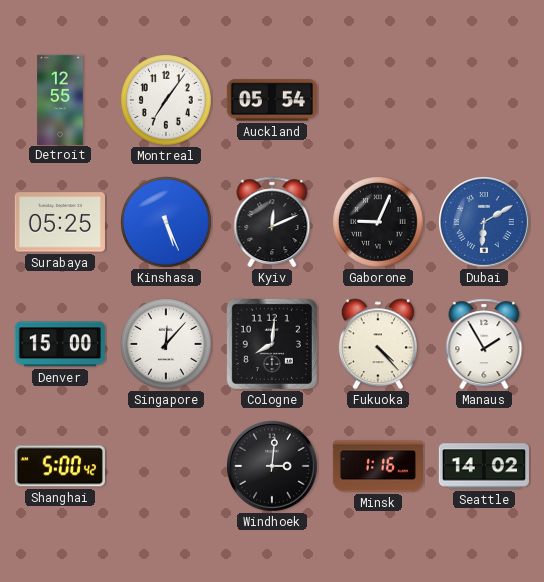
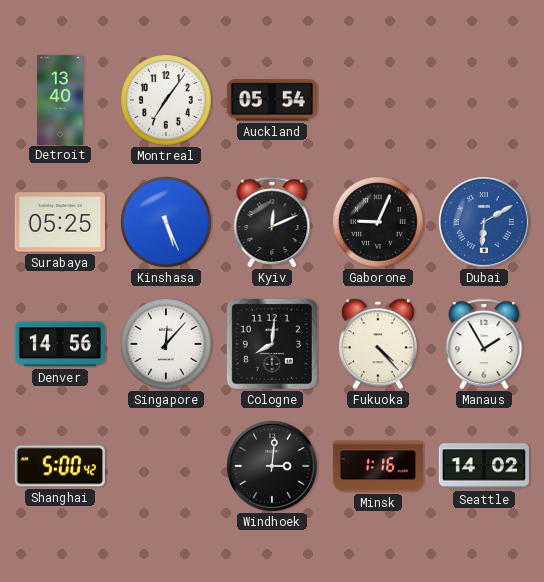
Detroit: 12:55 -> 13:40 (60, 99)
Denver: 15:00 -> 14:56 (60, 344)
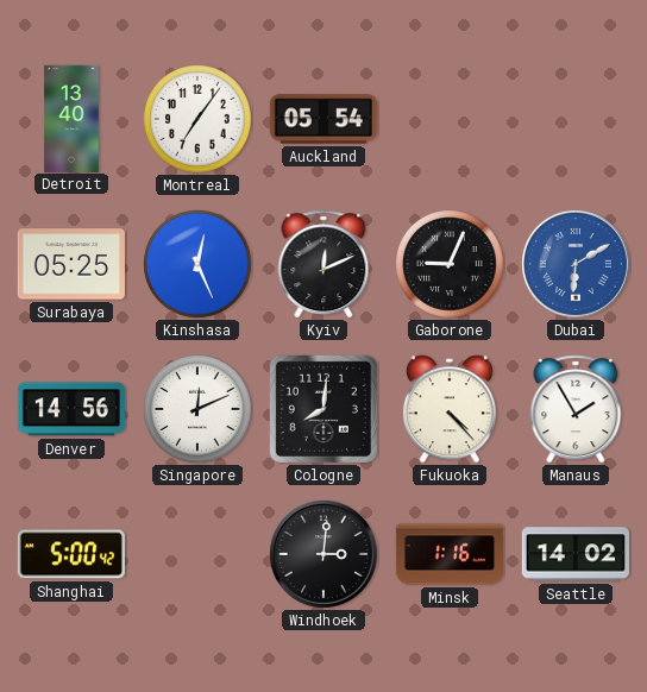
Kinshasa: 5:26 -> 12:26 (199, 265)
Singapore: 12:07 -> 12:11 (199, 410)
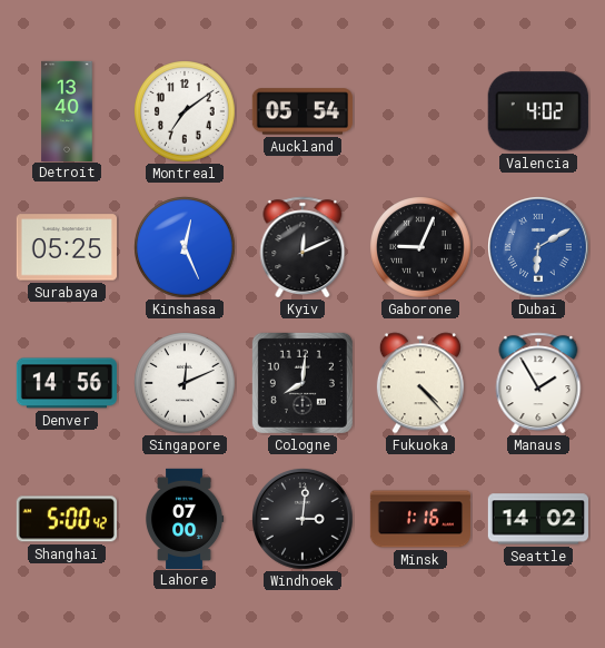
Montreal: 7:06 -> 7:09 (186, 112)
Valencia: none -> 4:02 (538, 111)
Lahore: none -> 07:00 (185, 518)
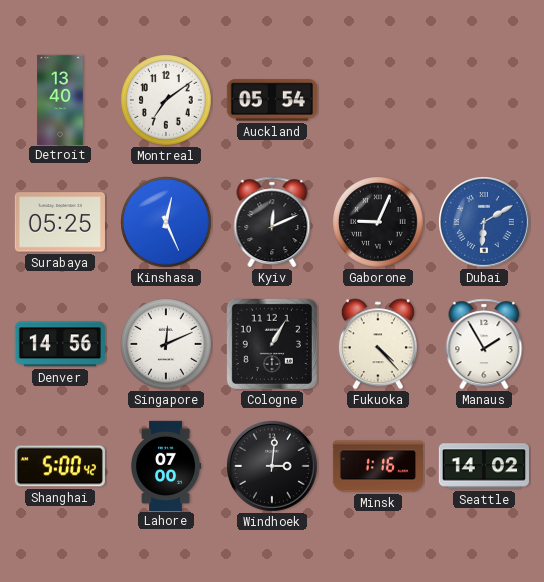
Valencia: 4:02 -> none (538, 111)
Cologne: 8:01 -> 1:05 (272, 344)
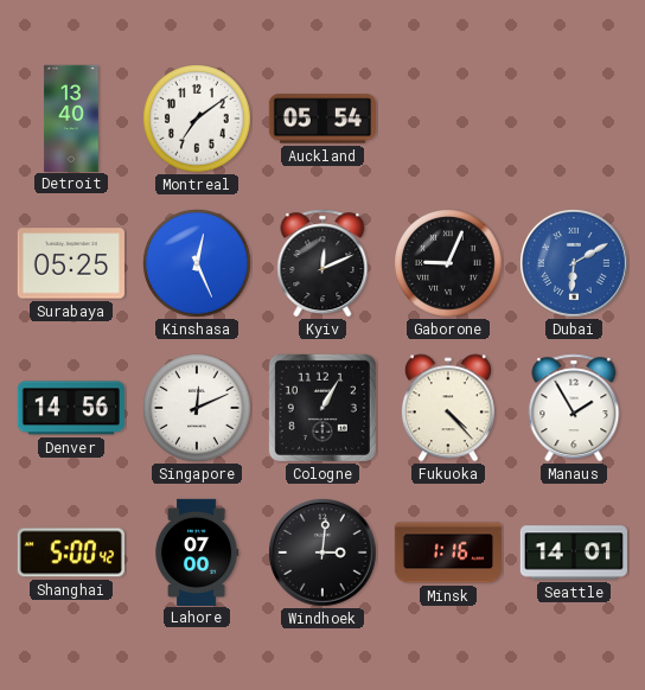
Seattle: 14:02 -> 14:01 (574, 552)
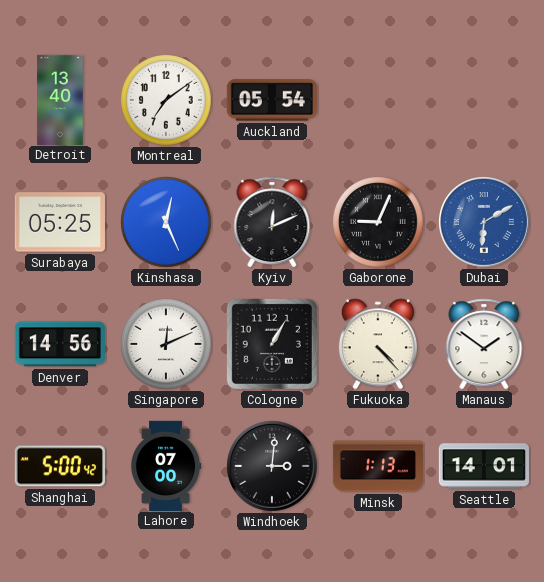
Manaus: 1:55 -> 1:51 (484, 344)
Minsk: 1:16 -> 1:13 (377, 466)
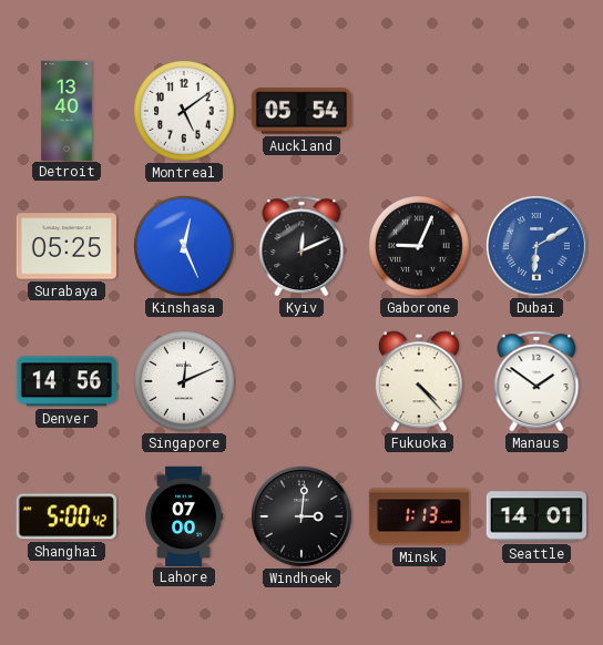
Montreal: 7:09 -> 5:09 (185, 112)
Cologne: 1:05 -> none (272, 344)
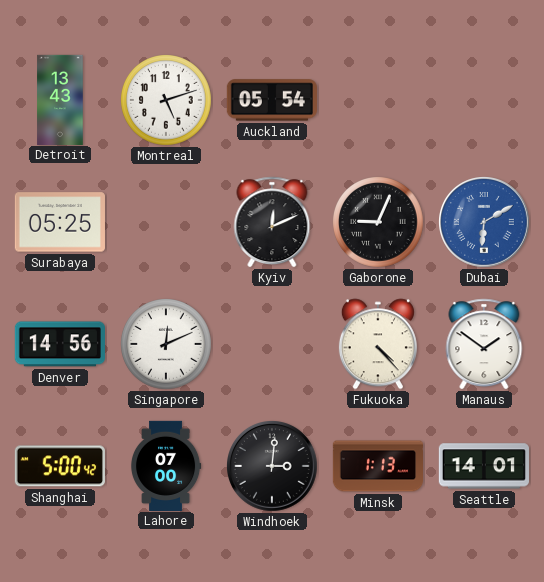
Detroit: 13:40 -> 13:43 (60, 99)
Montreal: 5:09 -> 5:12 (167, 101)
Kinshasa: 12:26 -> none (185, 247)
